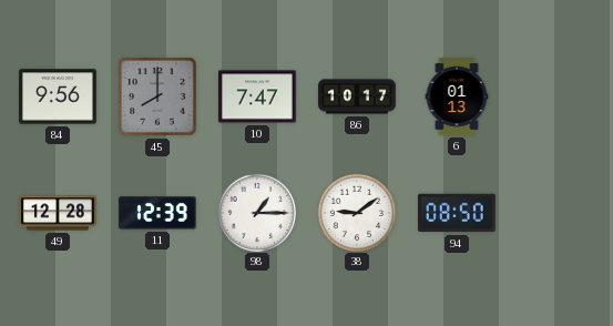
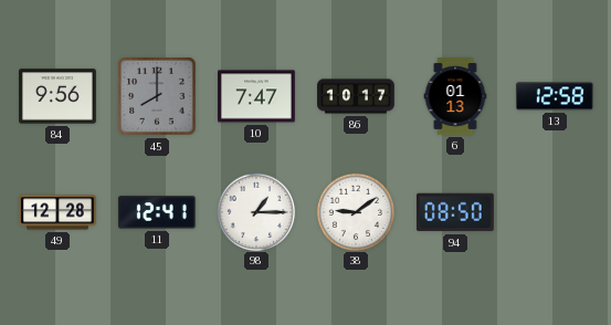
13: none -> 12:58 (555, 96)
11: 12:39 -> 12:41 (157, 212)
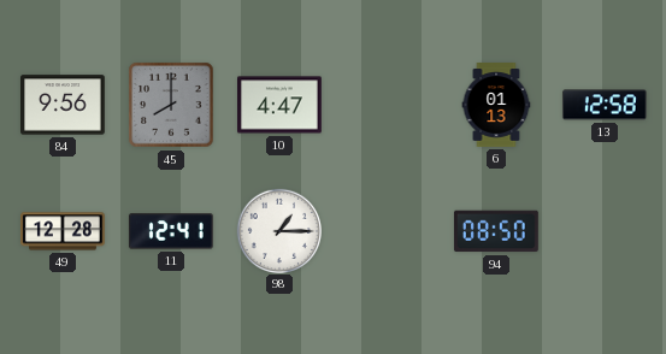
10: 7:47 -> 4:47 (281, 105)
86: 10:17 -> none (356, 96)
38: 9:09 -> none (355, 211)
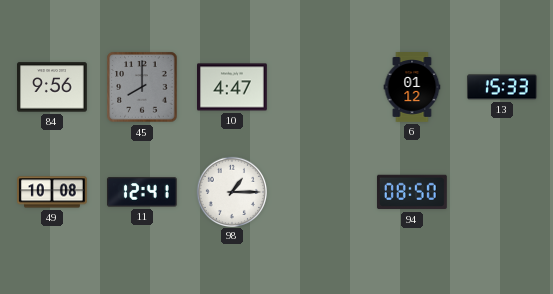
6: 01:13 -> 01:12 (412, 88)
13: 12:58 -> 15:33 (502, 87)
49: 12:28 -> 10:08 (52, 192)
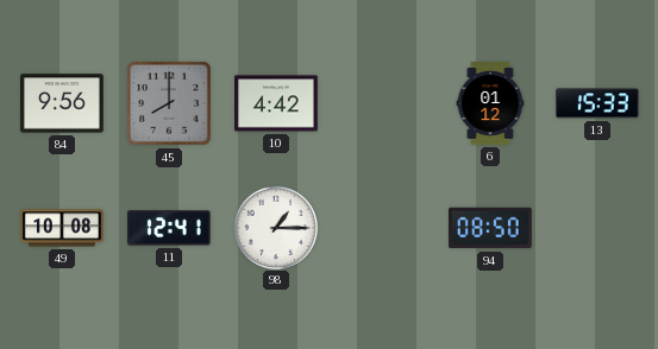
10: 4:47 -> 4:42 (277, 103)
